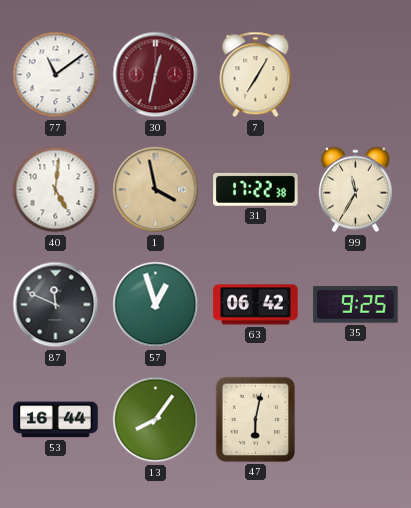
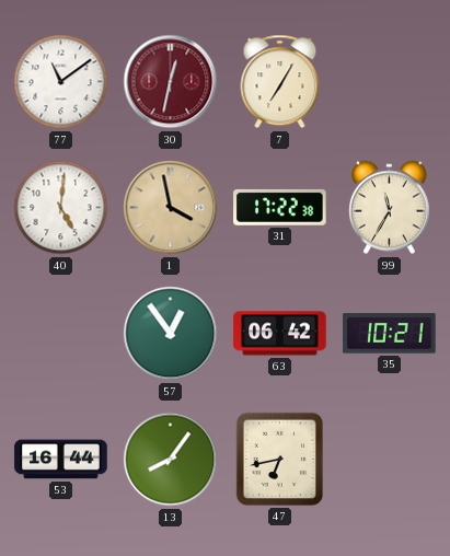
87: 11:49 -> none (56, 305)
57: 12:57 -> 12:54 (171, 334)
35: 9:25 -> 10:21 (390, 334)
47: 6:02 -> 6:43 (279, 459)
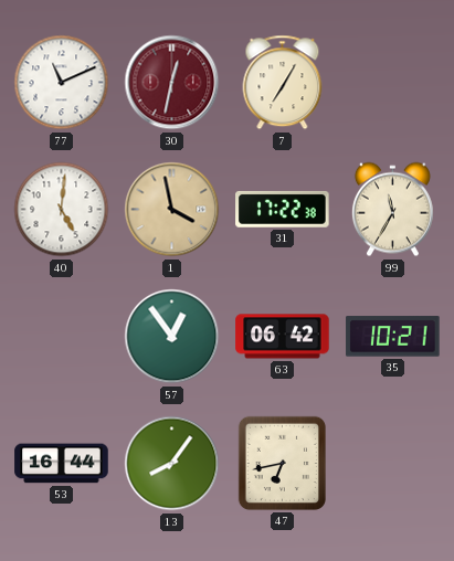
77: 11:09 -> 11:11 (62, 83)
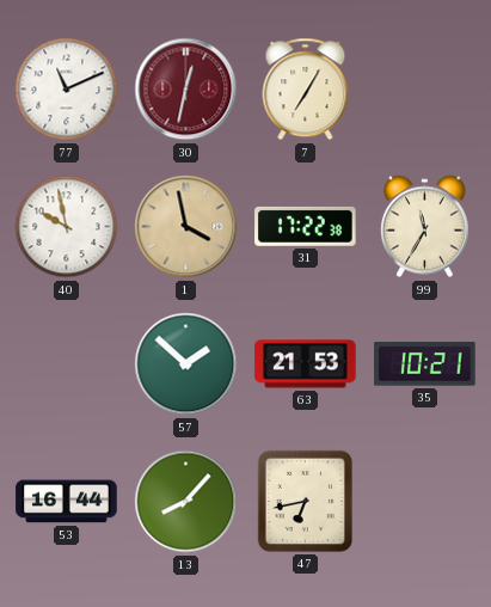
40: 5:01 -> 9:58 (67, 227)
57: 12:54 -> 1:52 (186, 364)
63: 06:42 -> 21:53 (306, 364)
13: 8:06 -> 8:07 (186, 502)
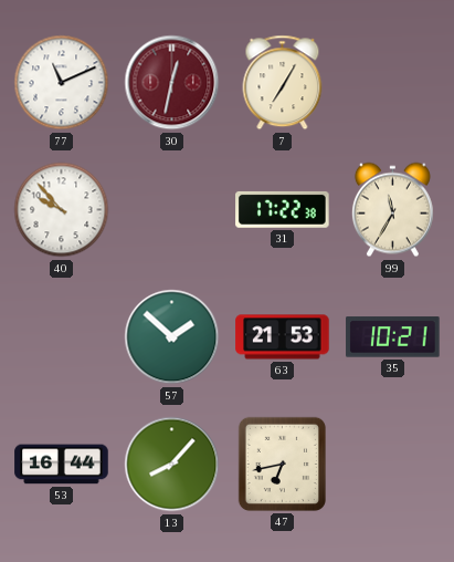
40: 9:58 -> 9:53 (62, 210)
1: 3:58 -> none (186, 227)
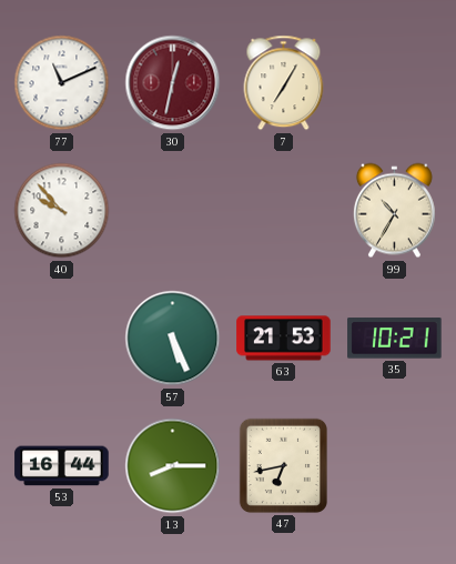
31: 17:22 -> none (283, 209)
99: 11:35 -> 10:35 (394, 211)
57: 1:52 -> 5:26 (173, 339)
13: 8:07 -> 8:15 (173, 466)
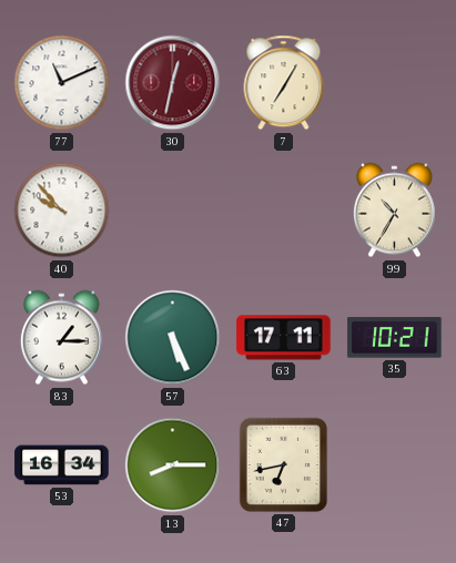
83: none -> 1:15 (61, 338)
63: 21:53 -> 17:11 (284, 338)
53: 16:44 -> 16:34 (62, 465)
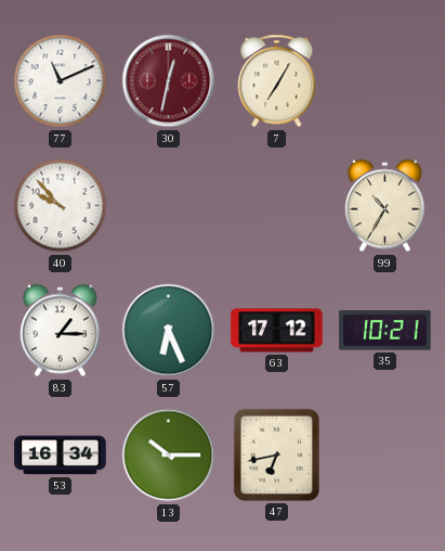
57: 5:26 -> 6:26 (169, 331)
63: 17:11 -> 17:12 (277, 331)
13: 8:15 -> 10:15 (169, 456)
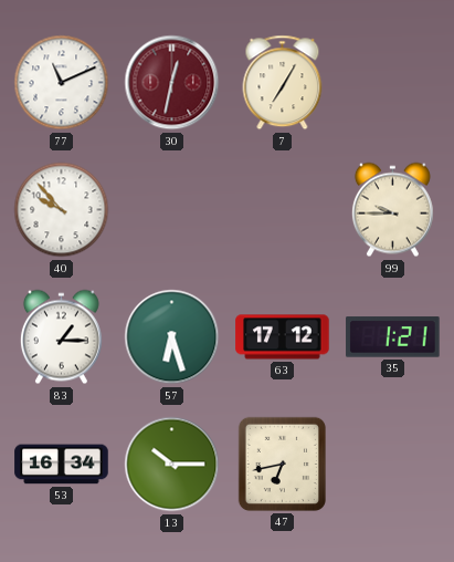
99: 10:35 -> 9:45 (392, 210)
57: 6:26 -> 6:27 (172, 337)
35: 10:21 -> 1:21 (393, 337)
